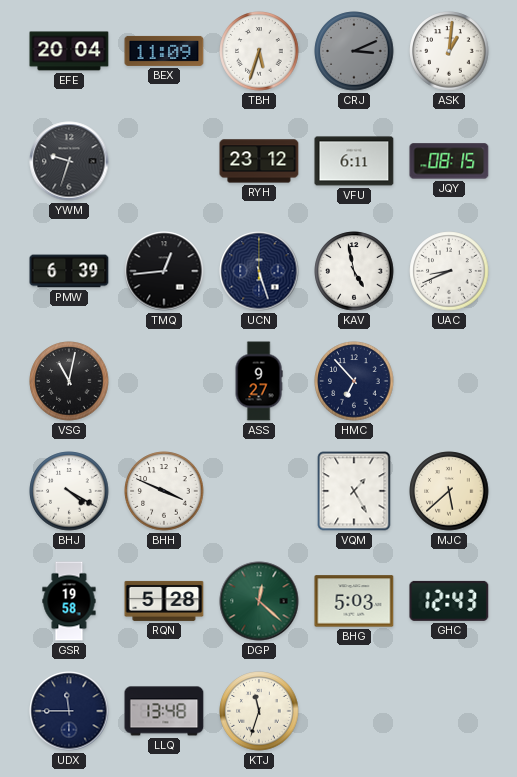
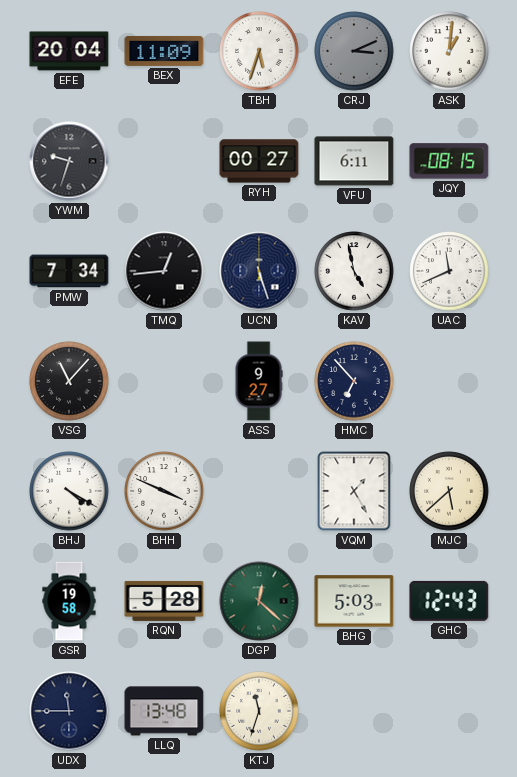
RYH: 23:12 -> 00:27 (259, 161)
PMW: 6:39 -> 7:34 (69, 271)
UAC: 8:41 -> 11:41 (449, 271)
VSG: 11:02 -> 11:07 (69, 381)
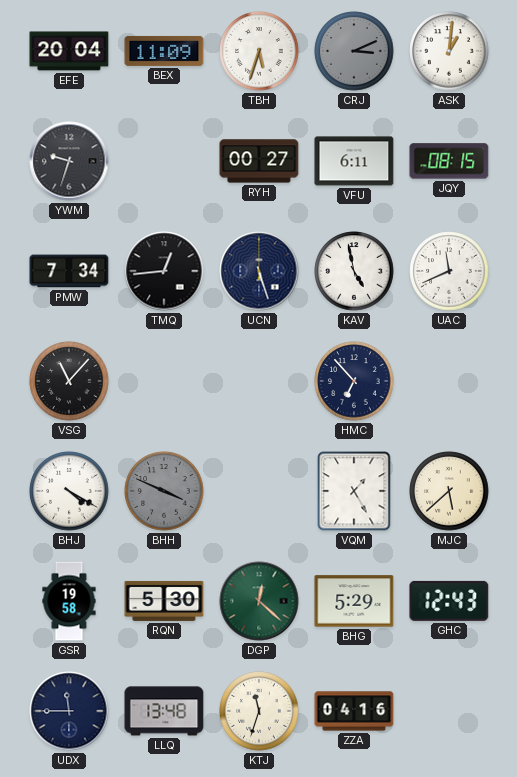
ASS: 9:27 -> none (259, 381)
BHH dial: white -> grey (164, 491)
RQN: 5:28 -> 5:30 (164, 601)
BHG: 5:03 -> 5:29 (354, 601)
ZZA: none -> 04:16 (354, 711)
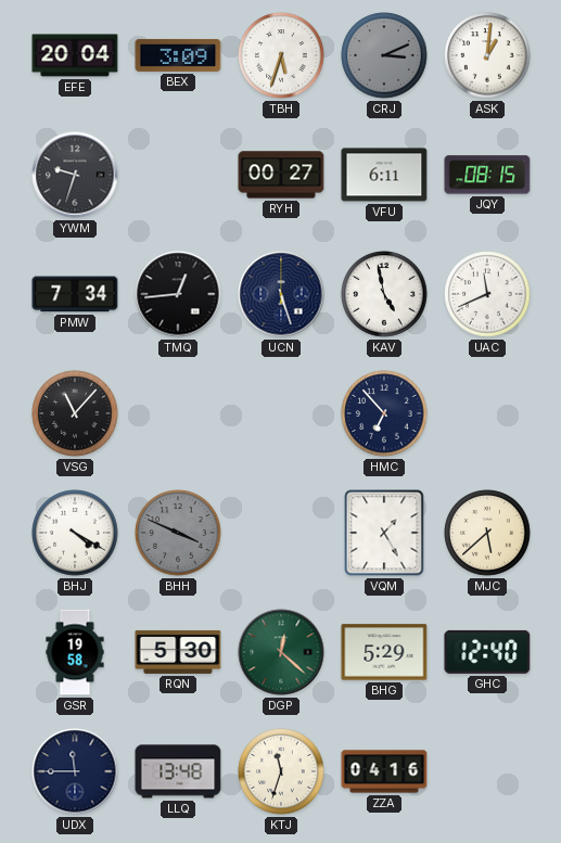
BEX: 11:09 -> 3:09 (178, 55)
GHC: 12:43 -> 12:40 (487, 652)
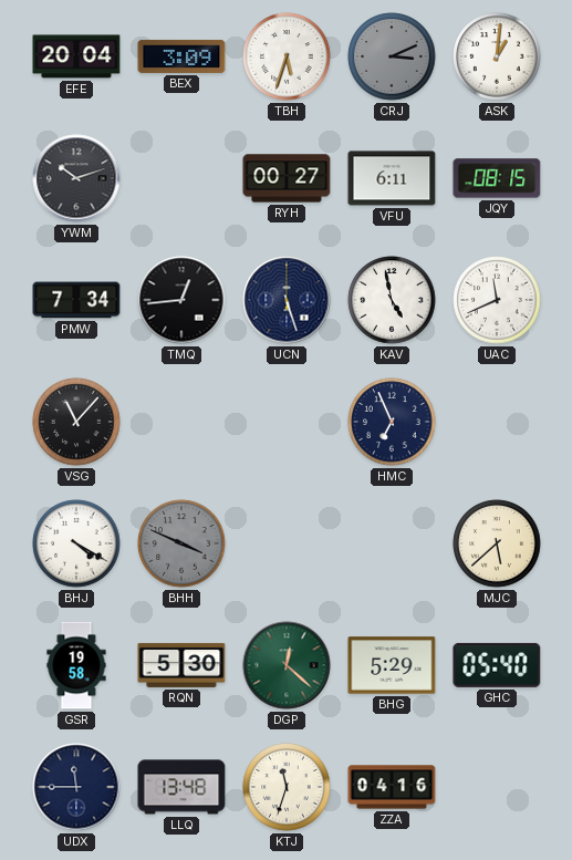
YWM: 9:33 -> 10:12 (76, 178)
HMC: 6:53 -> 6:56 (392, 422)
VQM: 1:25 -> none (384, 533)
GHC: 12:40 -> 05:40 (497, 665)
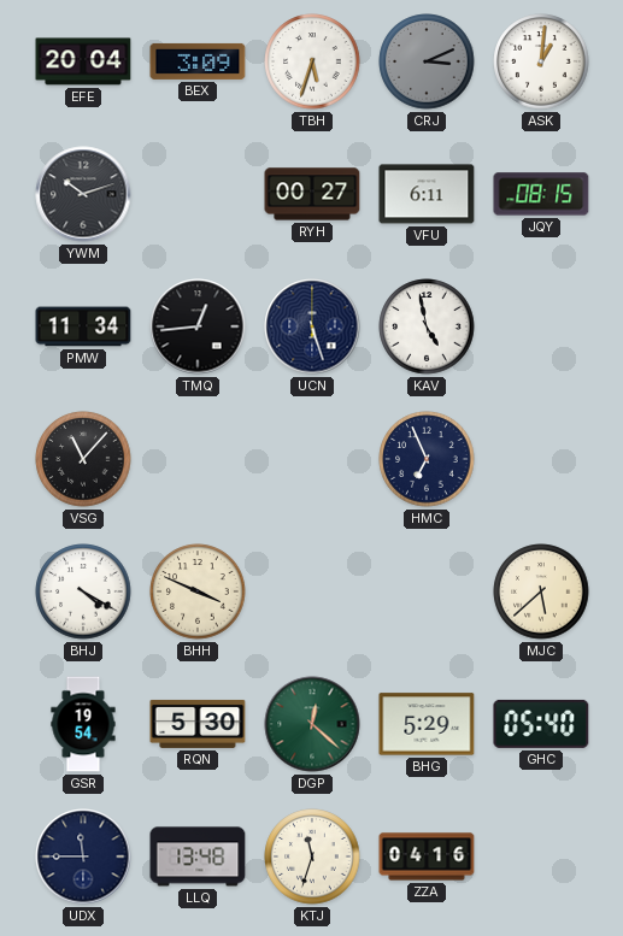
PMW: 7:34 -> 11:34 (83, 326)
UAC: 11:41 -> none (497, 300)
BHH dial: grey -> cream (198, 591)
GSR: 19:58 -> 19:54 (83, 724)
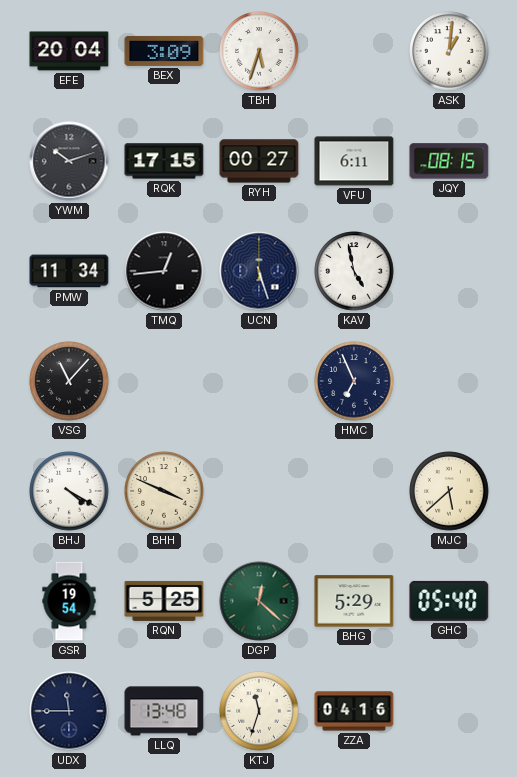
CRJ: 3:11 -> none (427, 61)
RQK: none -> 17:15 (164, 161)
RQN: 5:30 -> 5:25 (164, 601)
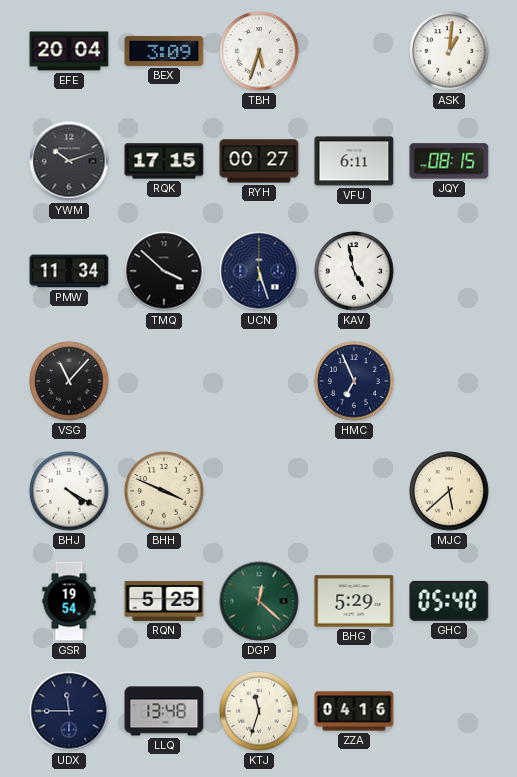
TMQ: 12:44 -> 3:52 (164, 271)
